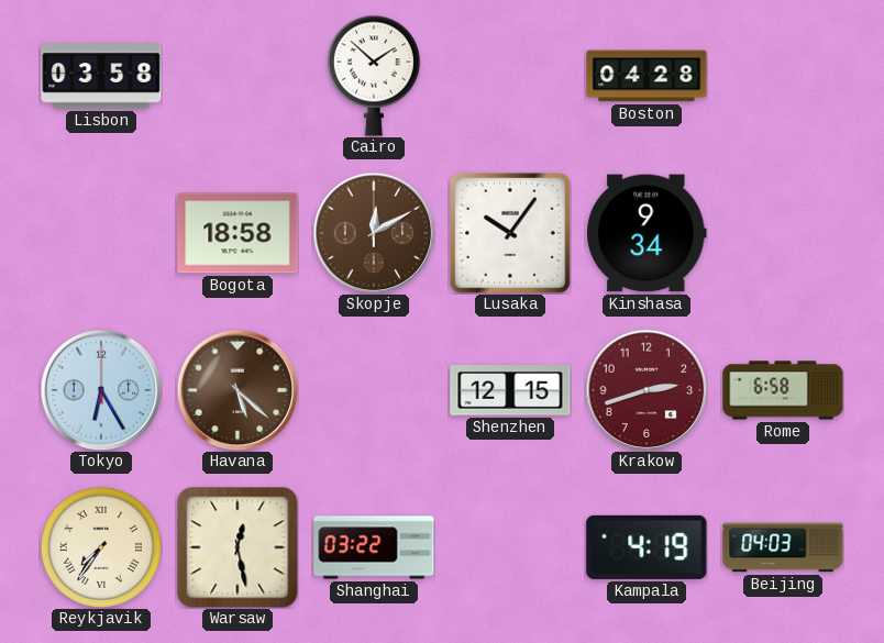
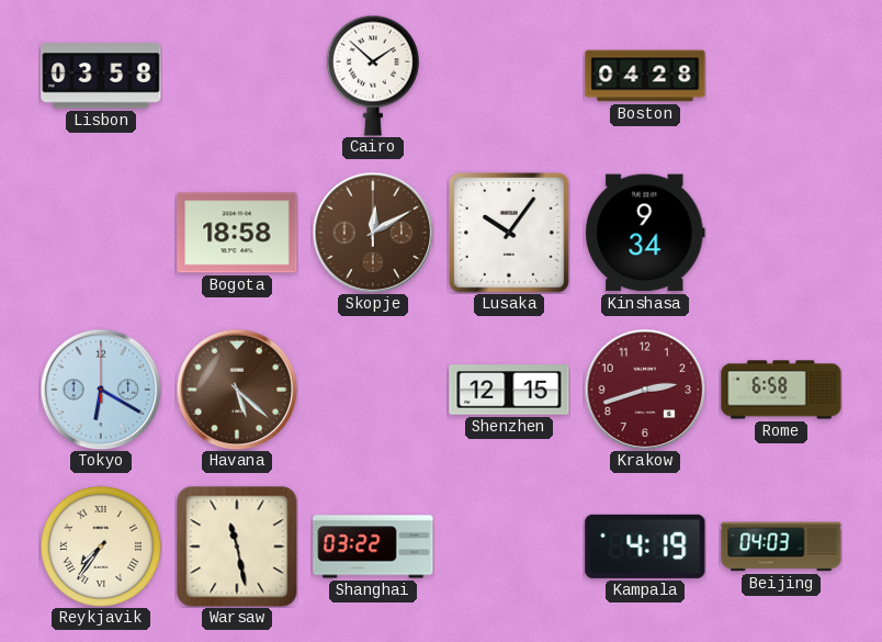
Tokyo: 6:25 -> 6:20 (101, 390)
Warsaw: 12:28 -> 11:28 (237, 547)
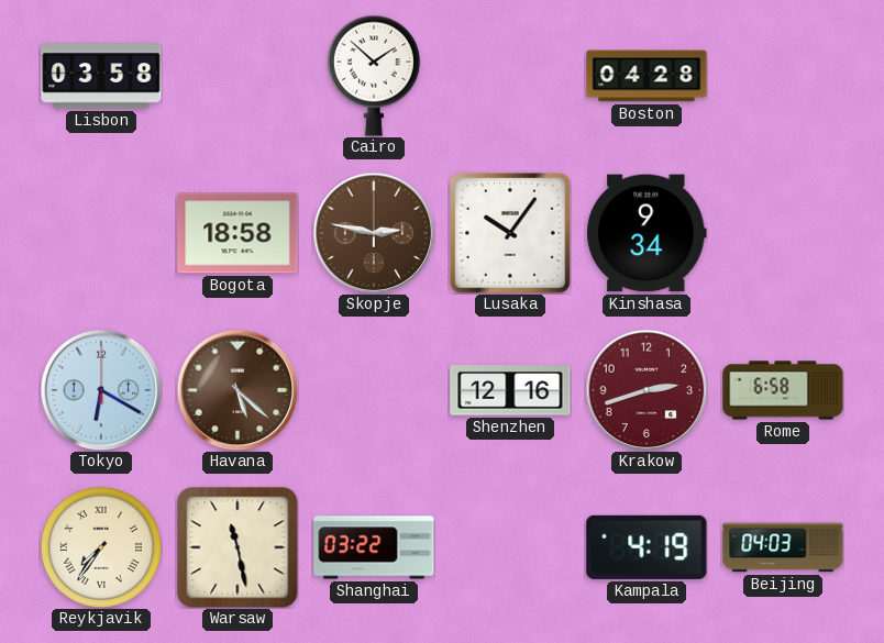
Skopje: 12:10 -> 2:47 (374, 233)
Shenzhen: 12:15 -> 12:16 (510, 390)
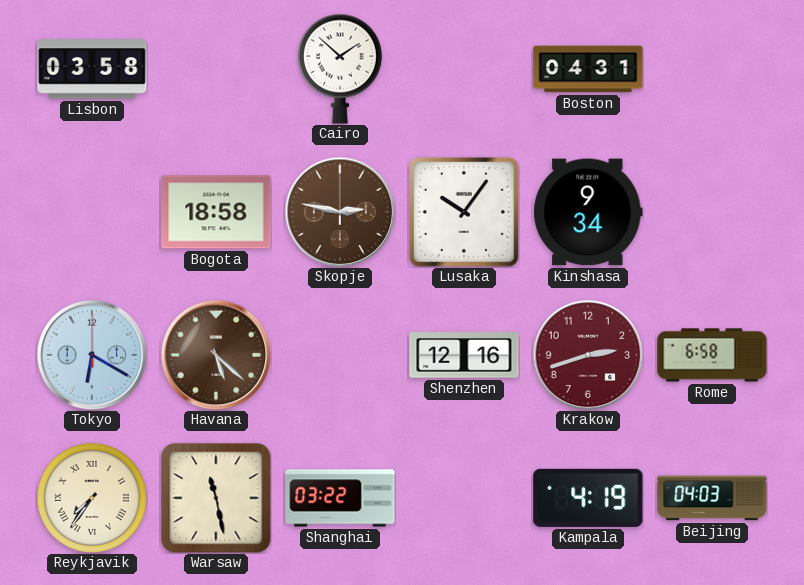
Boston: 04:28 -> 04:31 (588, 69)
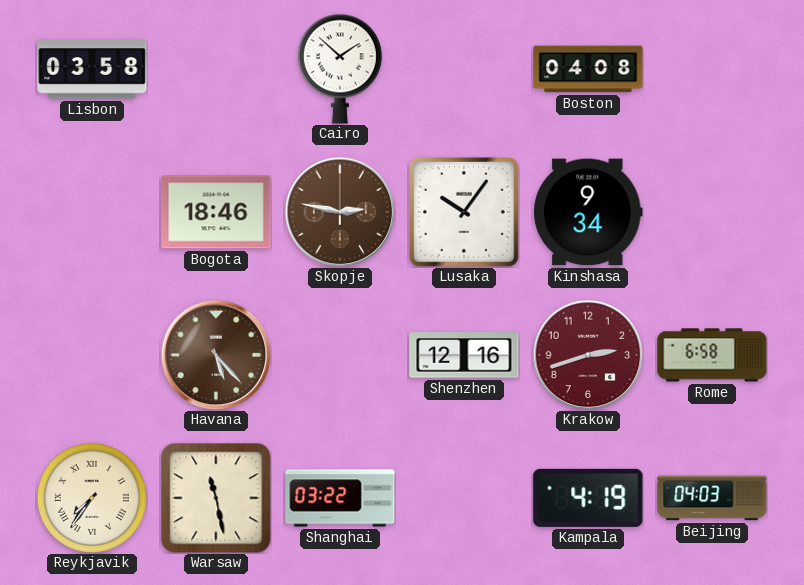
Boston: 04:31 -> 04:08 (588, 69)
Bogota: 18:58 -> 18:46 (216, 212)
Tokyo: 6:20 -> none (92, 355)
Havana: 5:22 -> 5:23 (216, 355)
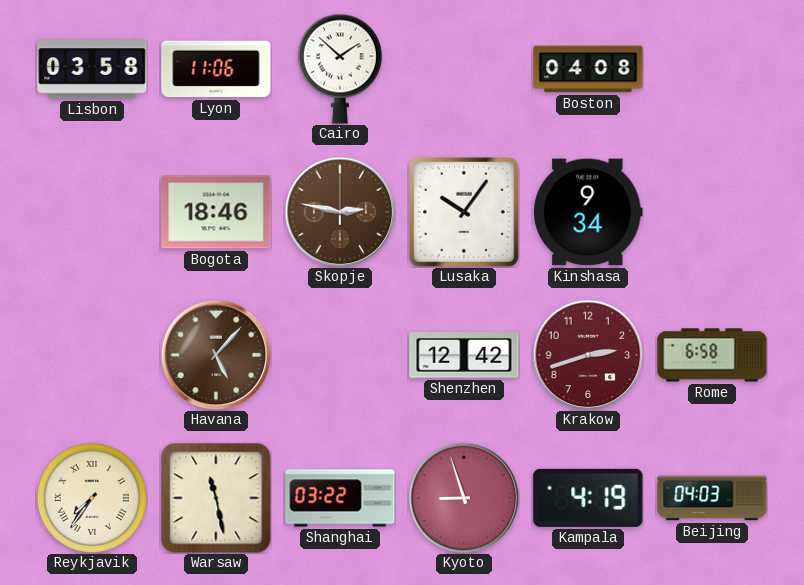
Lyon: none -> 11:06 (216, 69)
Havana: 5:23 -> 5:07 (216, 355)
Shenzhen: 12:16 -> 12:42 (464, 355)
Kyoto: none -> 8:57 (464, 498)
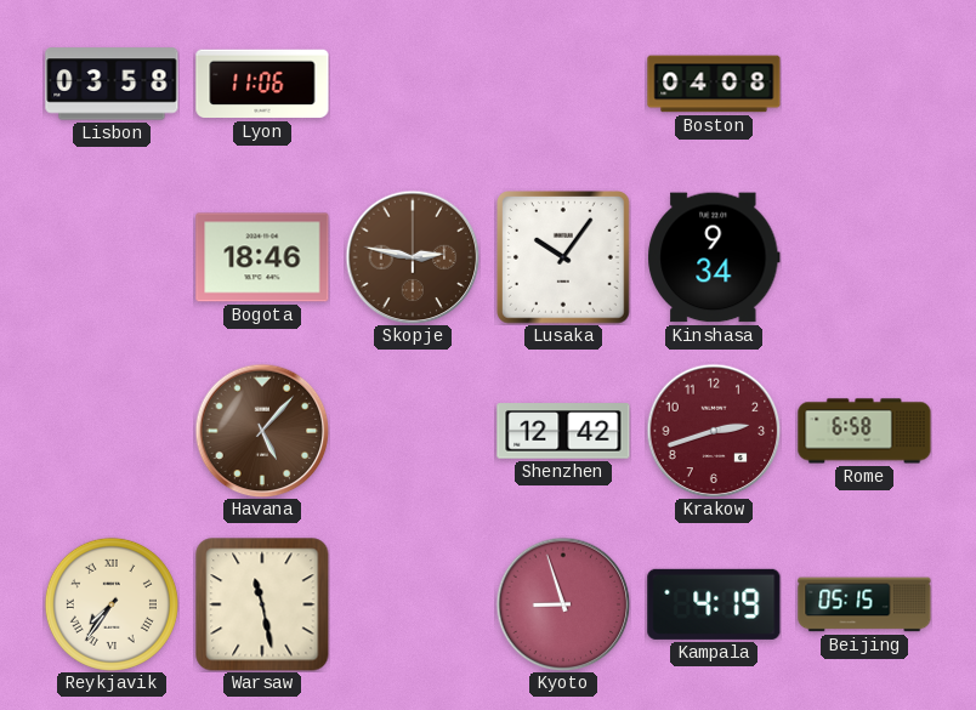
Cairo: 1:52 -> none (340, 69)
Shanghai: 03:22 -> none (340, 498)
Beijing: 04:03 -> 05:15 (864, 604)
